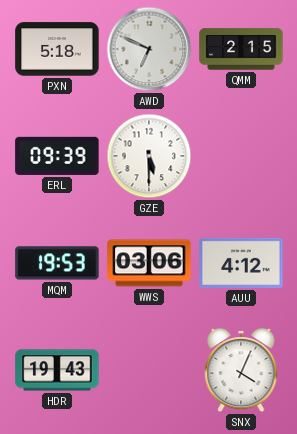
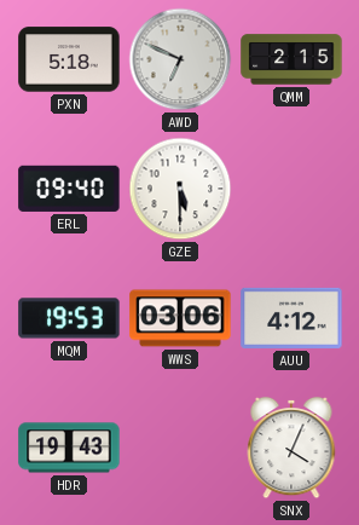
ERL: 09:39 -> 09:40 (69, 189)
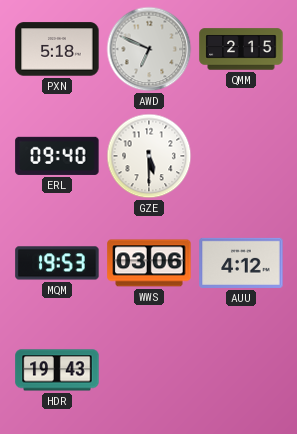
SNX: 4:04 -> none (291, 448)
